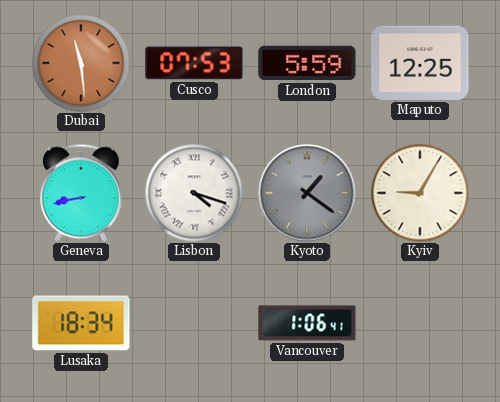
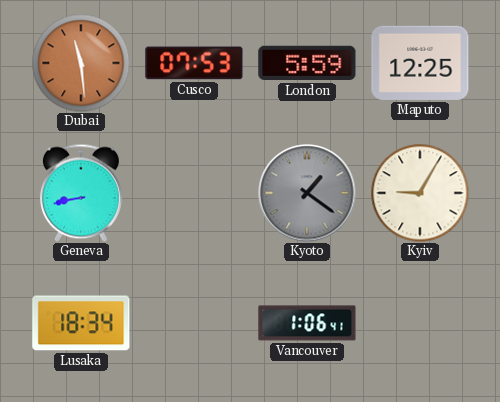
Lisbon: 4:18 -> none (194, 193)
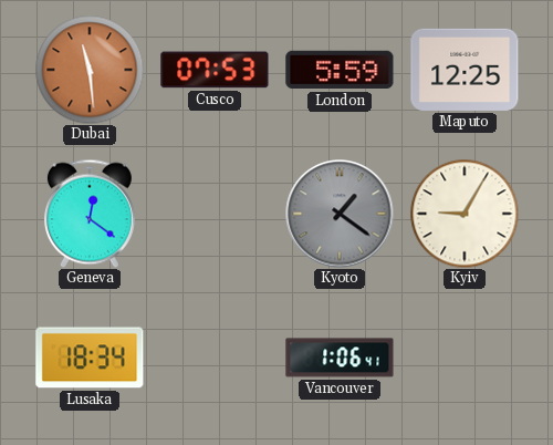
Geneva: 8:43 -> 12:21 (90, 214)
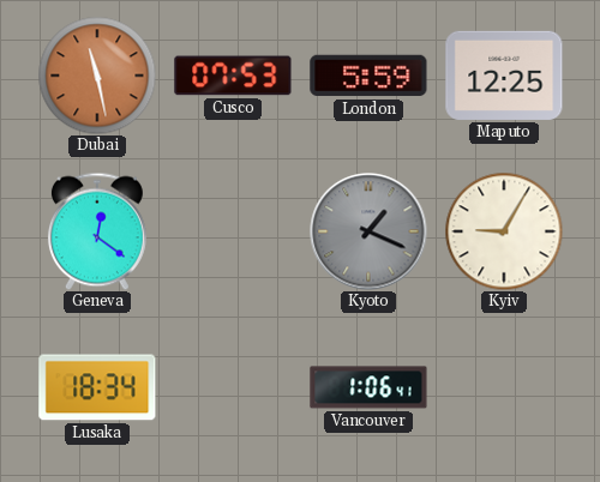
Dubai: 11:29 -> 11:28 (97, 76)
Kyoto: 1:21 -> 1:19 (368, 231)
